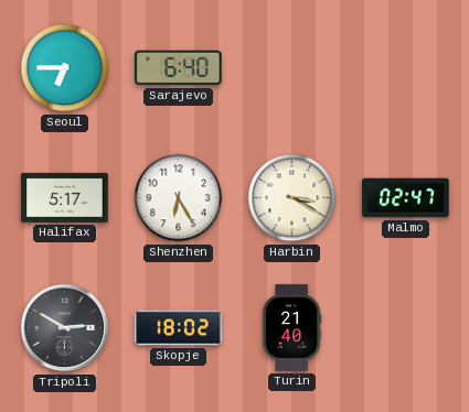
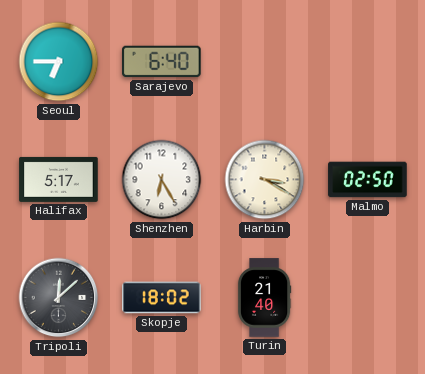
Malmo: 02:47 -> 02:50 (368, 180)
Tripoli: 2:50 -> 12:08 (59, 298)
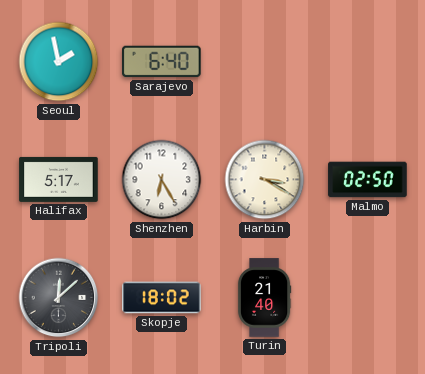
Seoul: 6:45 -> 1:58 (59, 62)
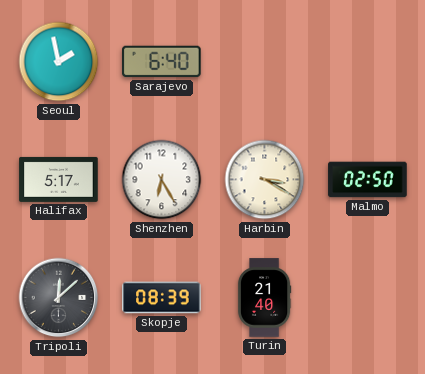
Skopje: 18:02 -> 08:39 (162, 298)
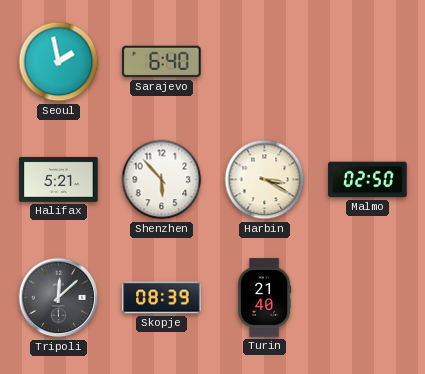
Halifax: 5:17 -> 5:21 (59, 179)
Shenzhen: 6:25 -> 5:53 (162, 180)
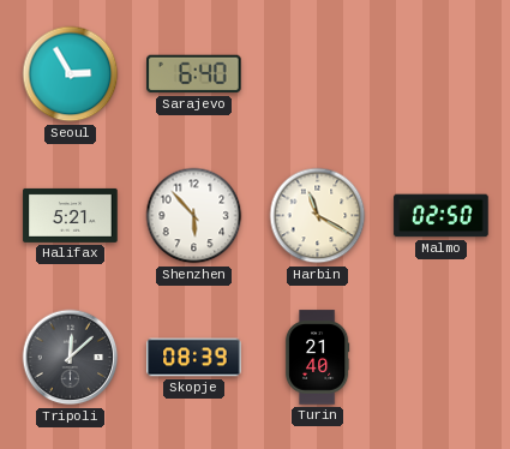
Seoul: 1:58 -> 2:55 (71, 74)
Harbin: 3:20 -> 11:20 (318, 216)
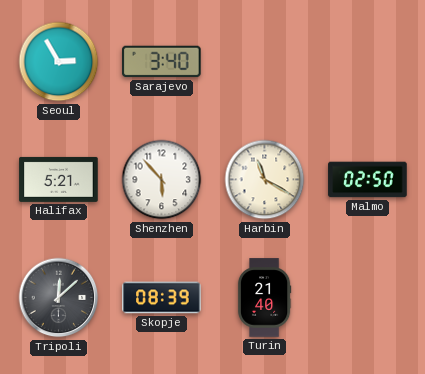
Sarajevo: 6:40 -> 3:40 (162, 62)
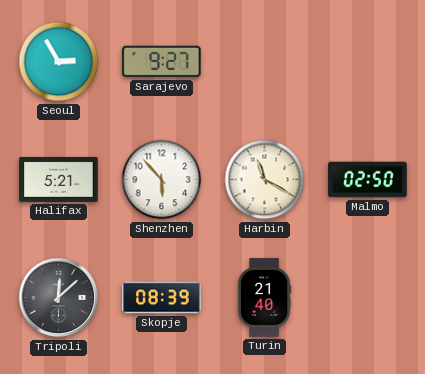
Sarajevo: 3:40 -> 9:27 (162, 62)
